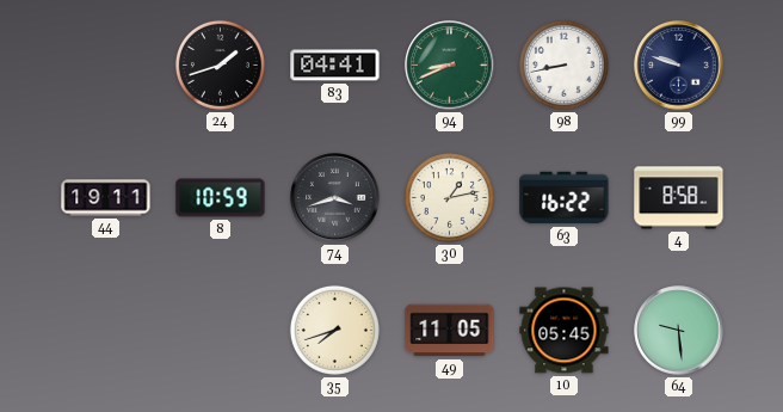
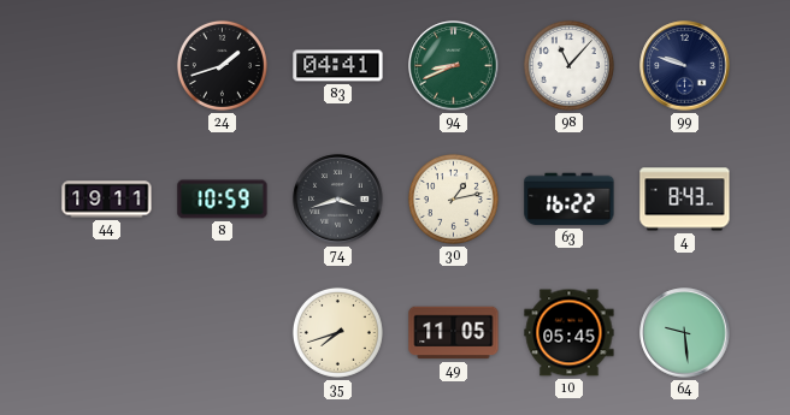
98: 8:43 -> 11:07 (568, 65)
4: 8:58 -> 8:43 (685, 200)
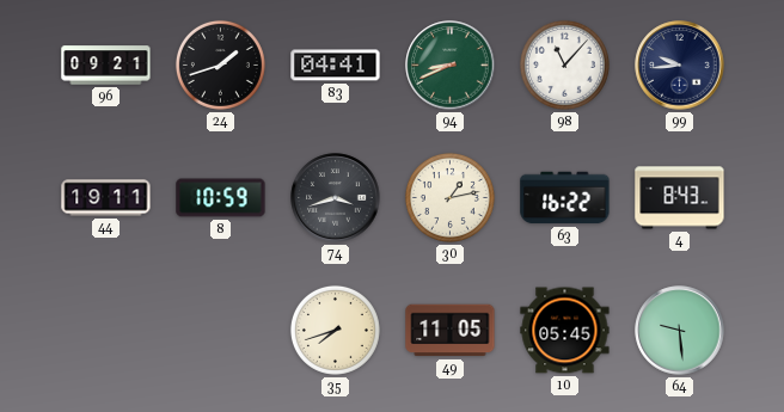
96: none -> 09:21 (106, 66)
99: 9:48 -> 9:44 (680, 66)
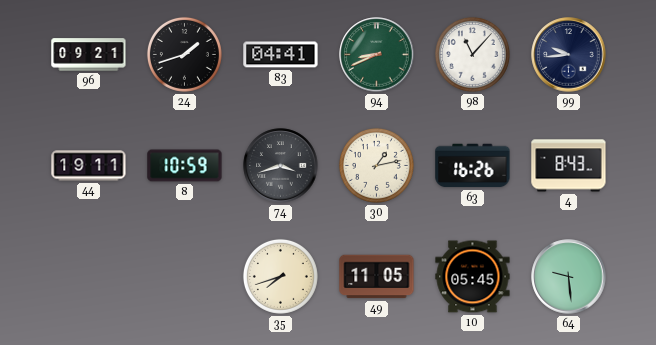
63: 16:22 -> 16:26 (473, 166)
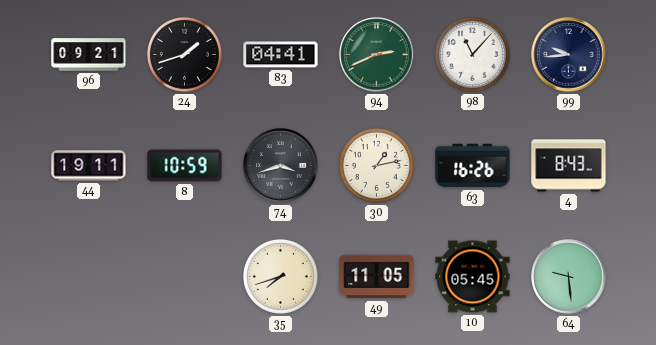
94: 8:41 -> 2:41 (377, 55)
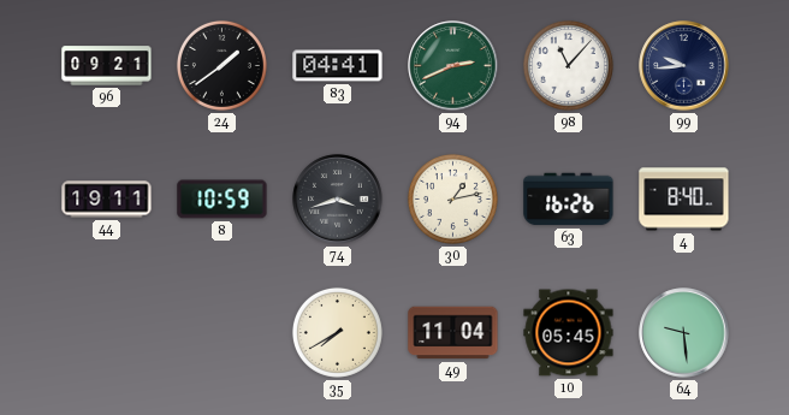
24: 1:42 -> 1:39 (221, 65)
4: 8:43 -> 8:40 (684, 200)
35: 7:42 -> 7:40 (337, 332)
49: 11:05 -> 11:04 (453, 333)
